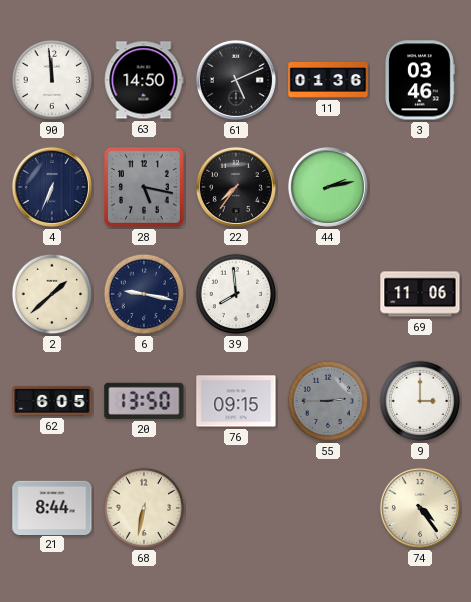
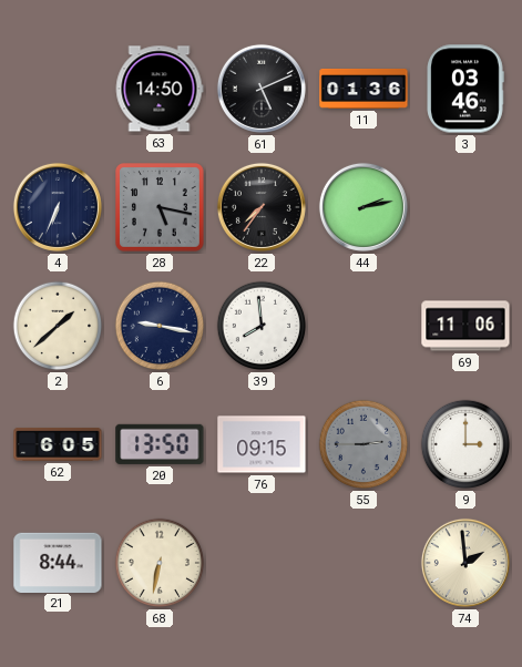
90: 11:59 -> none (52, 80)
74: 4:24 -> 1:59 (465, 563)
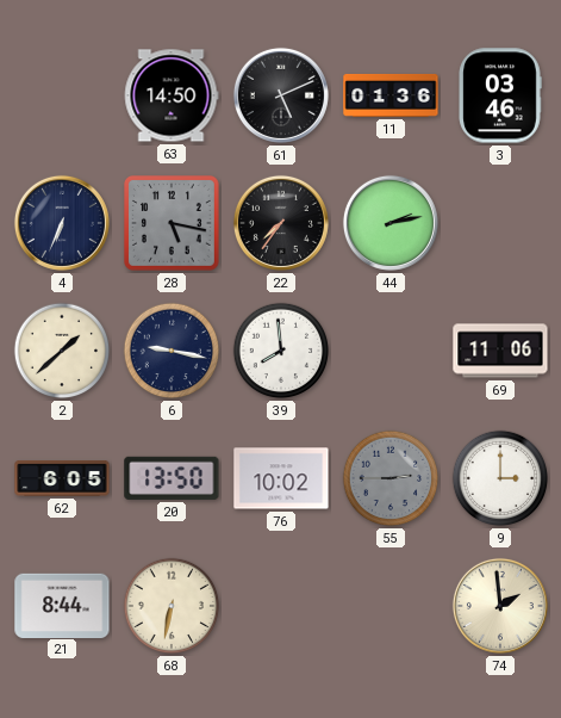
76: 09:15 -> 10:02 (281, 478)
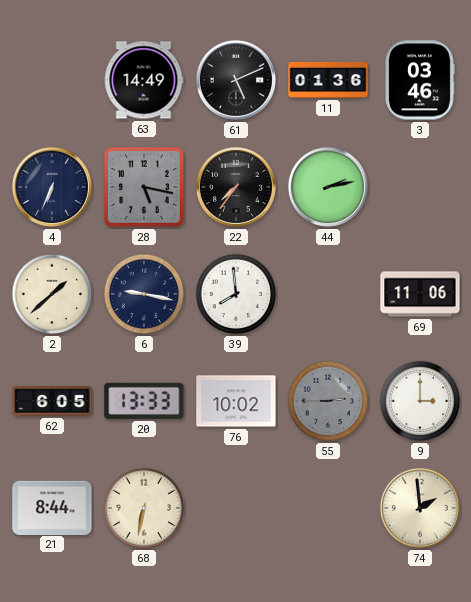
63: 14:50 -> 14:49 (144, 80)
20: 13:50 -> 13:33 (144, 401)
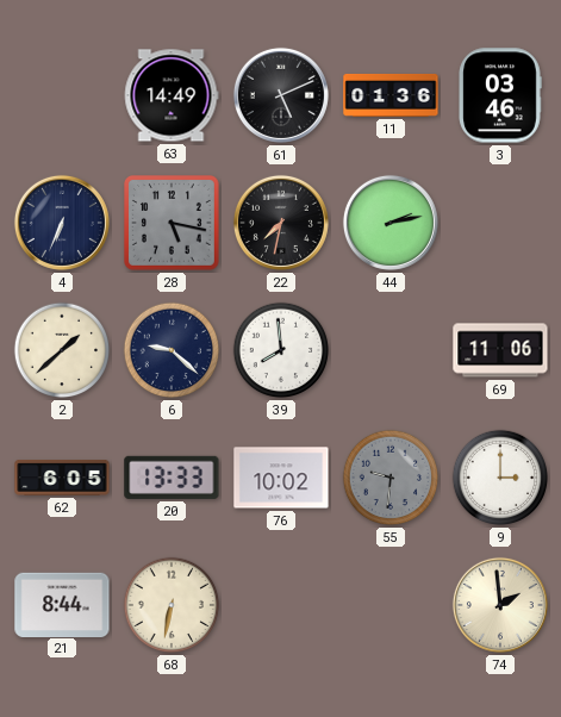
22: 7:36 -> 7:32 (281, 223)
6: 9:17 -> 9:22 (172, 350)
55: 2:45 -> 9:31 (391, 478)
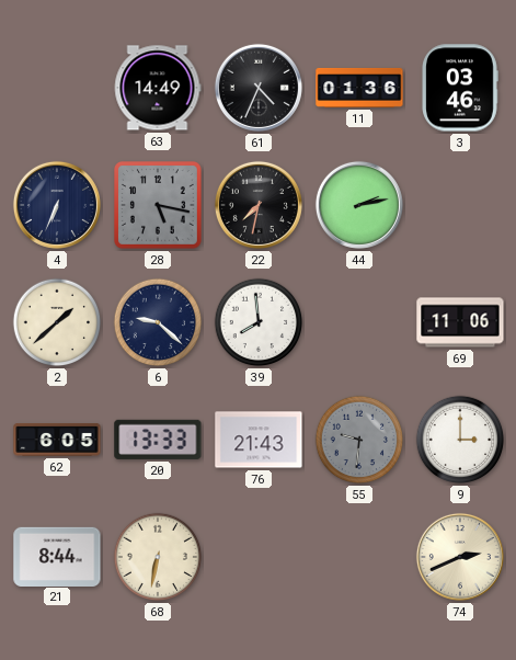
61: 5:11 -> 4:34 (259, 88)
76: 10:02 -> 21:43 (259, 440)
74: 1:59 -> 2:41 (460, 557)
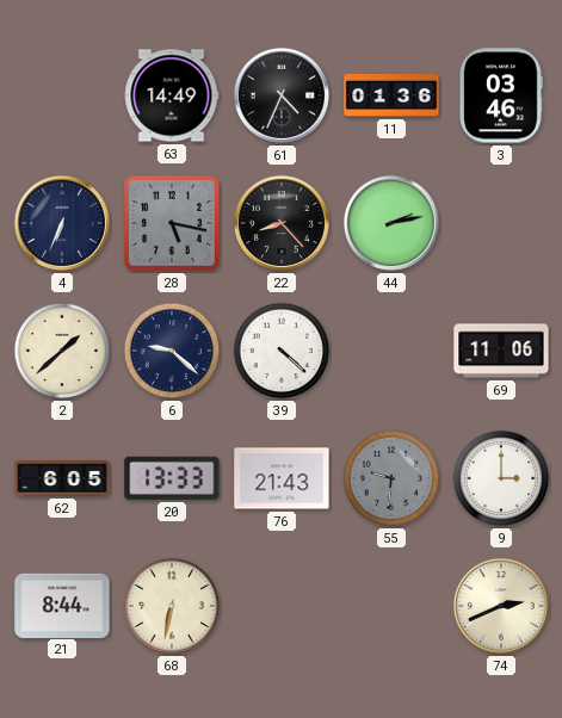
22: 7:32 -> 8:23 (282, 223)
39: 7:59 -> 4:22 (282, 351)
